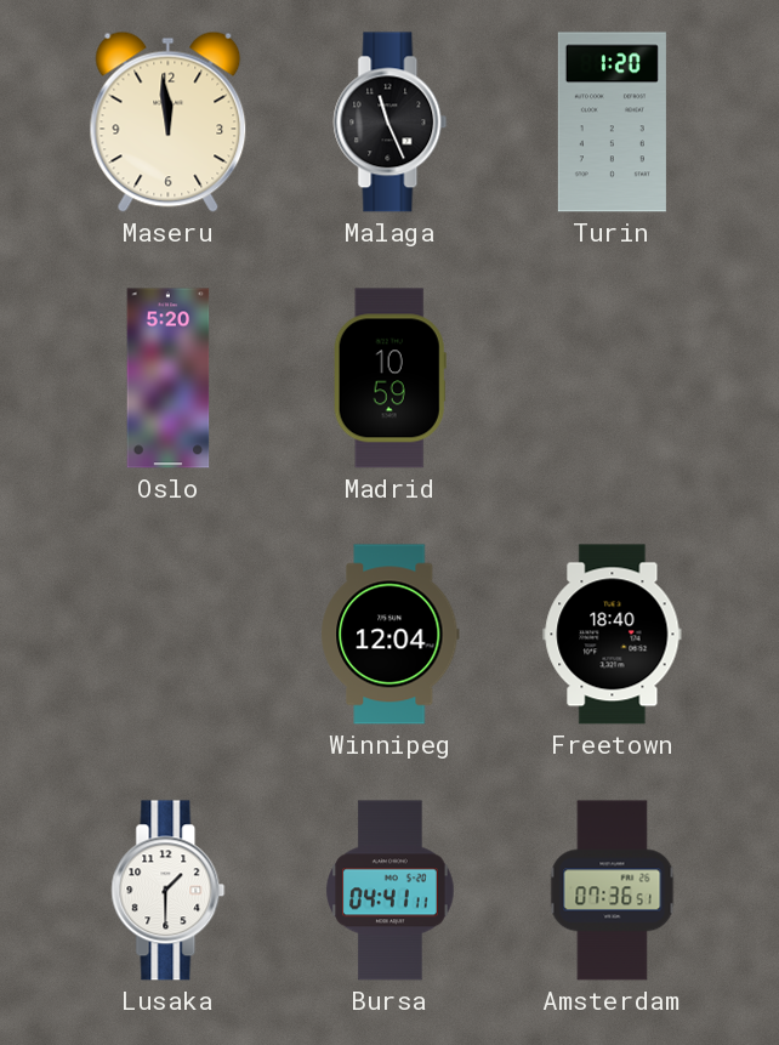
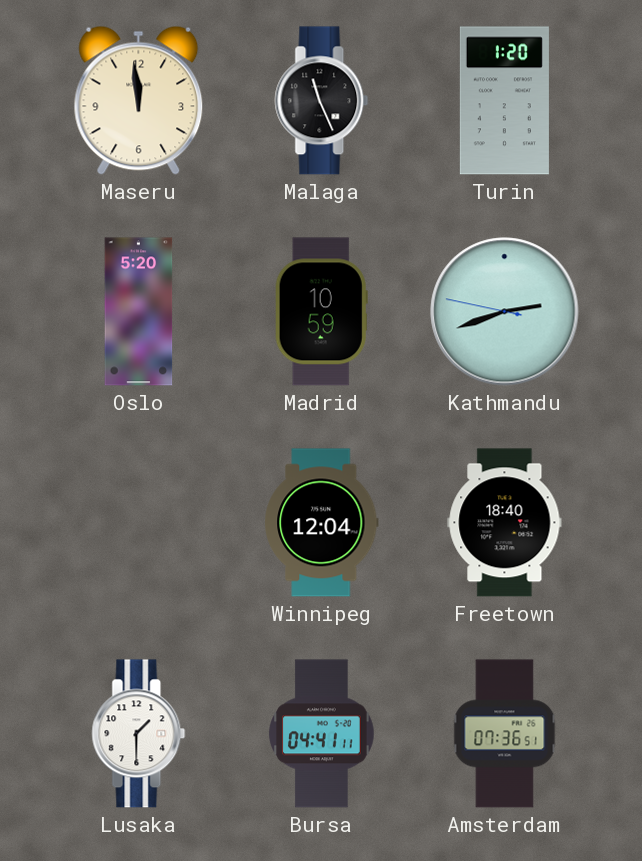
Kathmandu: none -> 2:41 (505, 312)
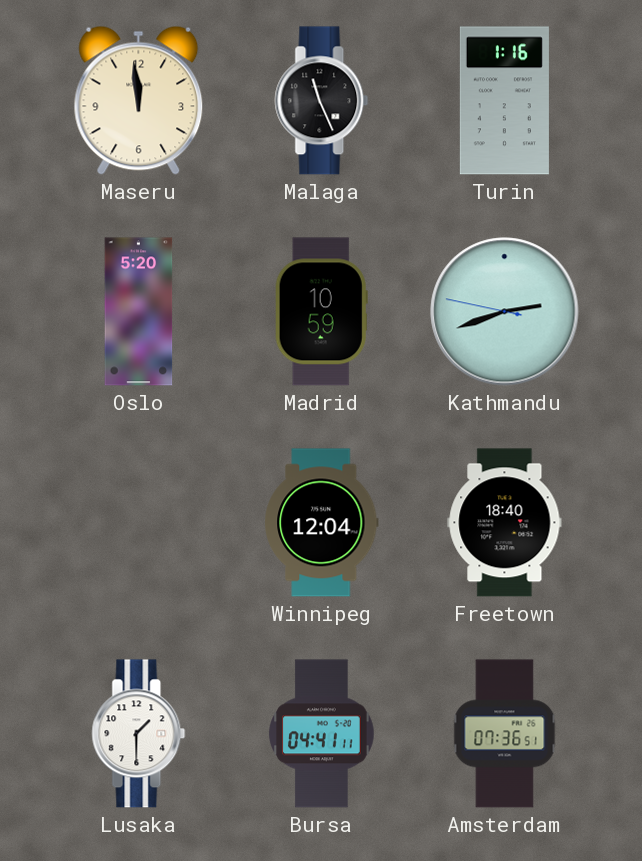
Turin: 1:20 -> 1:16 (504, 101)
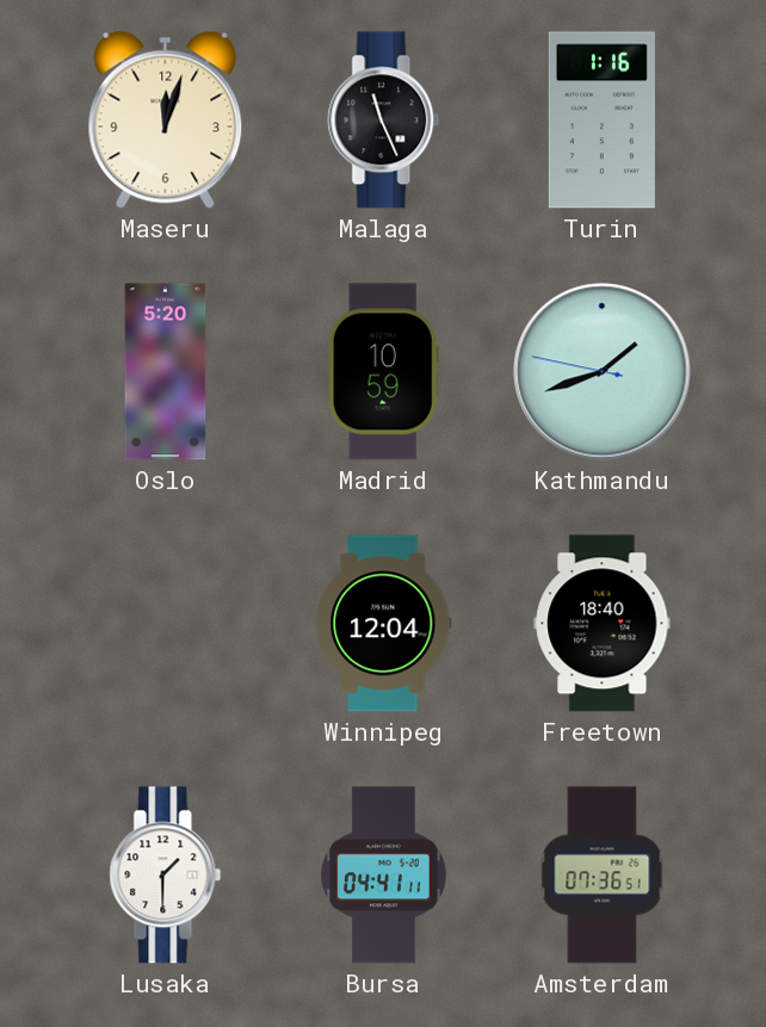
Maseru: 11:59 -> 12:03 (166, 119)
Kathmandu: 2:41 -> 1:41 (603, 372)
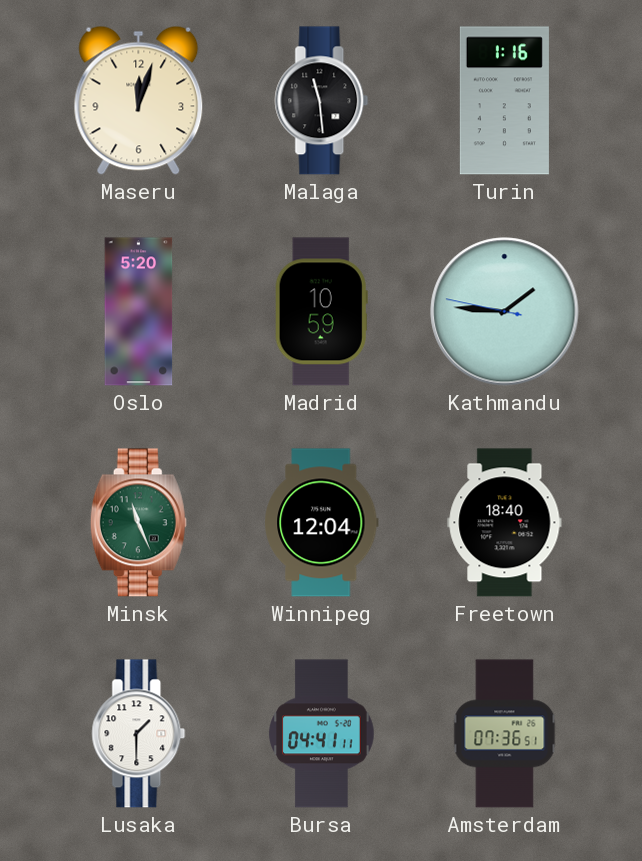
Malaga: 11:26 -> 11:29 (322, 101)
Kathmandu: 1:41 -> 1:45 (505, 312)
Minsk: none -> 11:26 (138, 523)
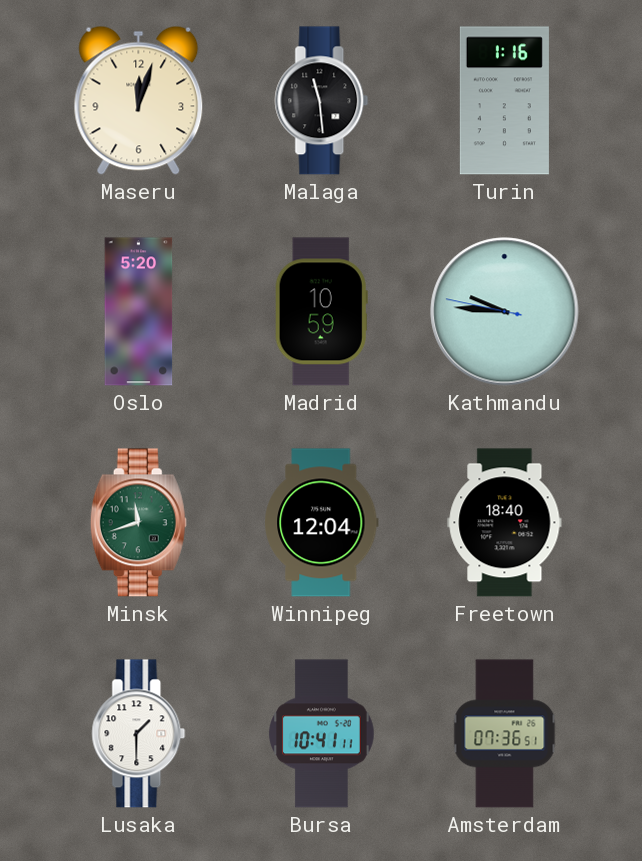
Kathmandu: 1:45 -> 9:45 (505, 312)
Minsk: 11:26 -> 11:42 (138, 523)
Bursa: 04:41 -> 10:41 (322, 734)
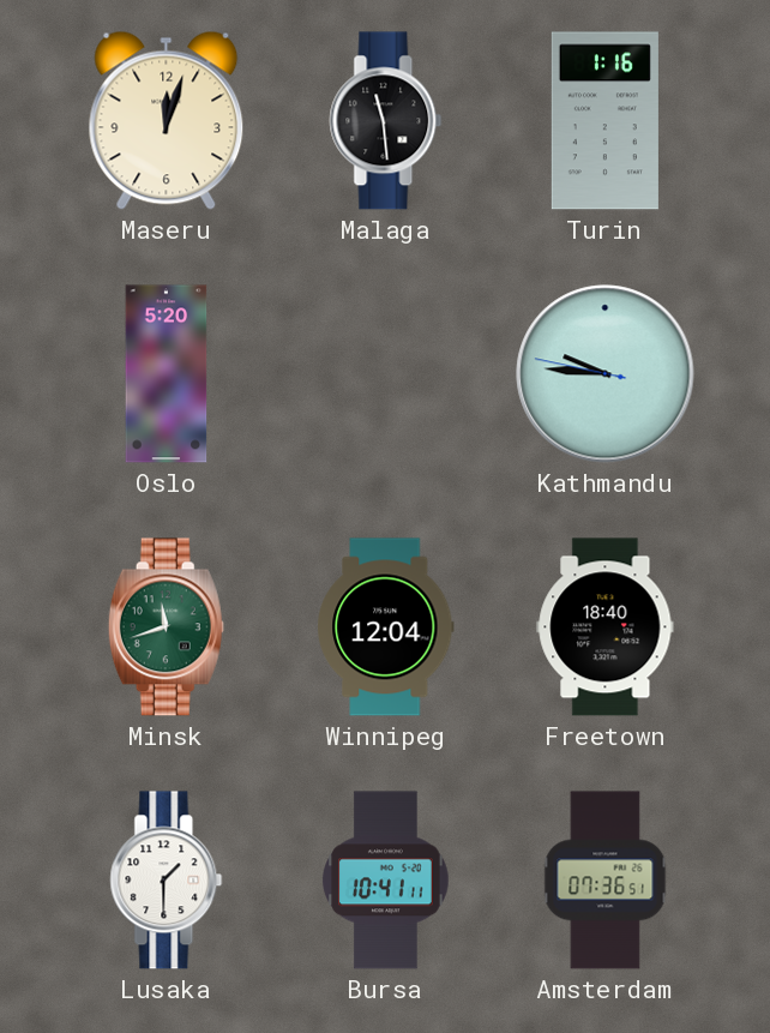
Madrid: 10:59 -> none (321, 312)
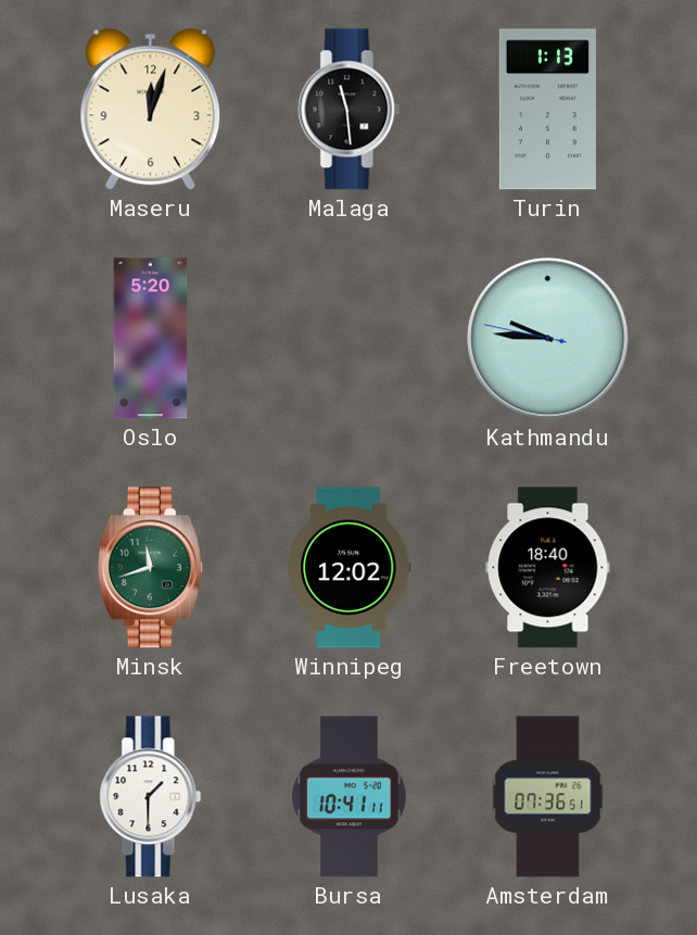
Turin: 1:16 -> 1:13 (547, 110)
Winnipeg: 12:04 -> 12:02 (350, 568)
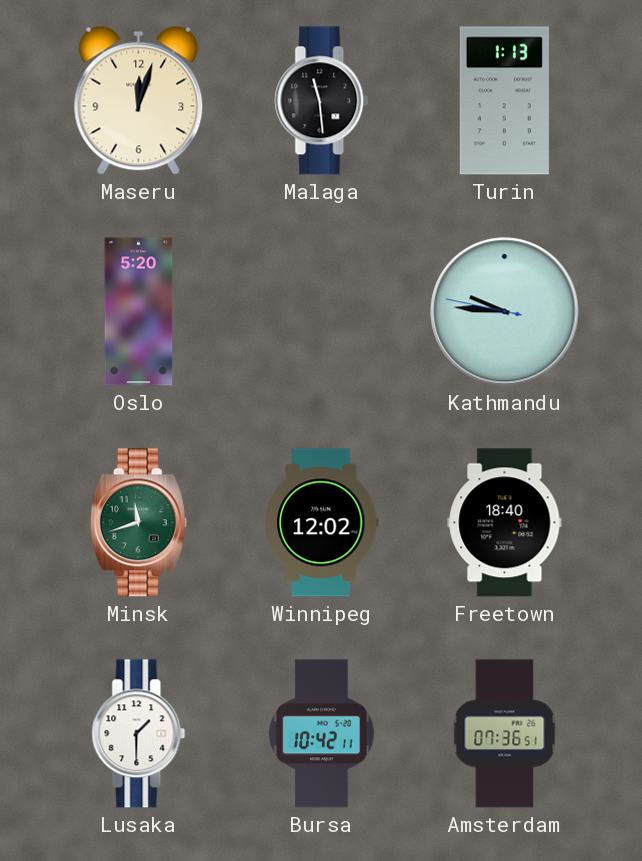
Bursa: 10:41 -> 10:42 (322, 734)
